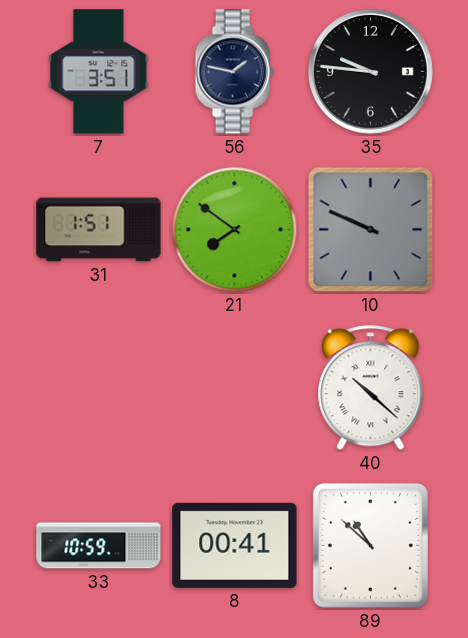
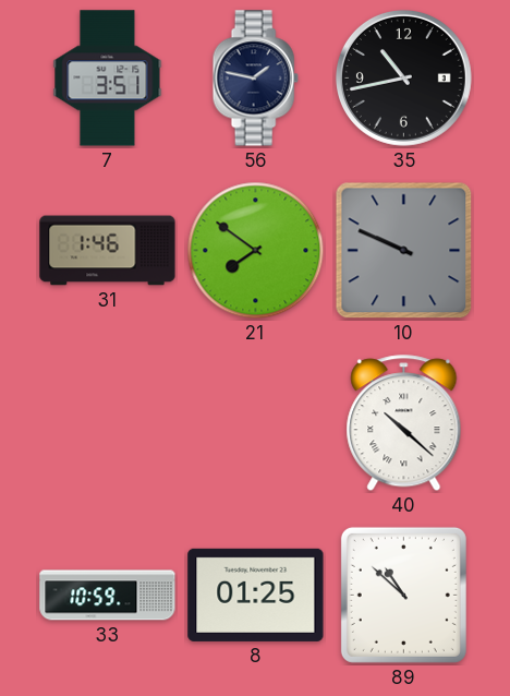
35: 9:46 -> 10:43 (403, 77)
31: 1:51 -> 1:46 (108, 251)
8: 00:41 -> 01:25 (256, 595)
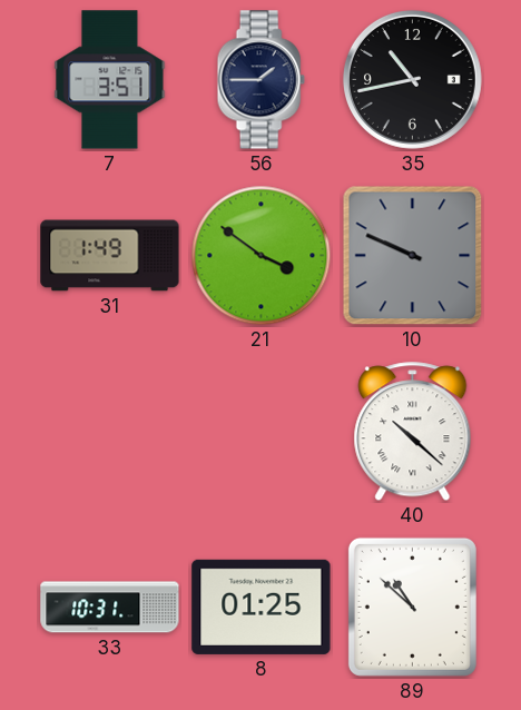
56: 1:47 -> 1:45 (260, 80)
31: 1:46 -> 1:49 (110, 256)
21: 7:51 -> 3:51 (262, 256)
33: 10:59 -> 10:31 (110, 608)
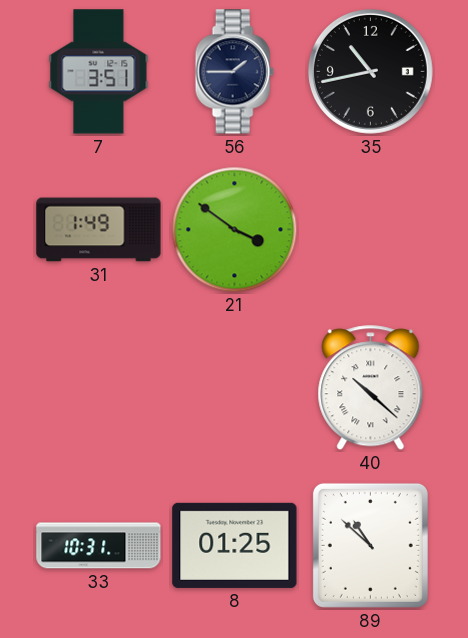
10: 9:49 -> none (413, 256)
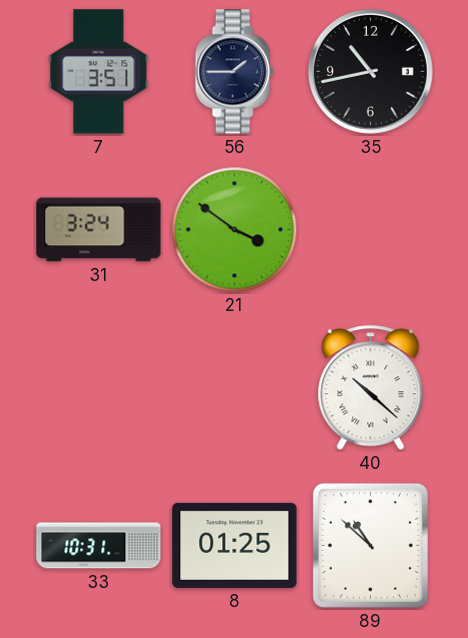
31: 1:49 -> 3:24 (99, 230)
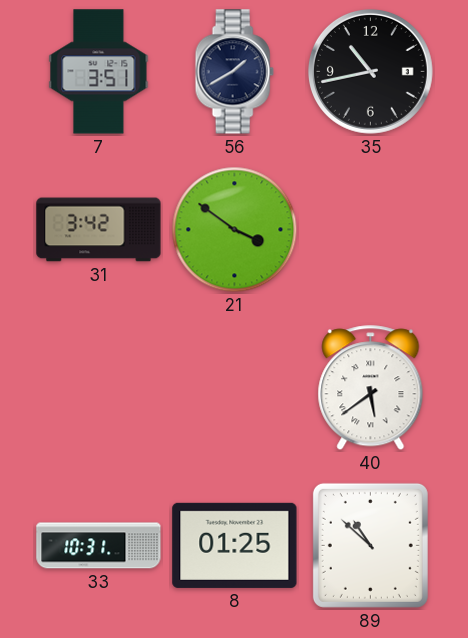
56: 1:45 -> 1:40 (234, 72)
31: 3:24 -> 3:42 (99, 230)
40: 10:22 -> 5:39 (371, 388)
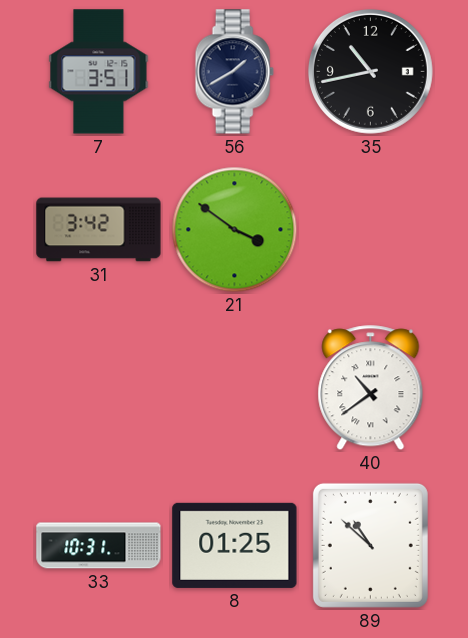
40: 5:39 -> 10:39 (371, 388)
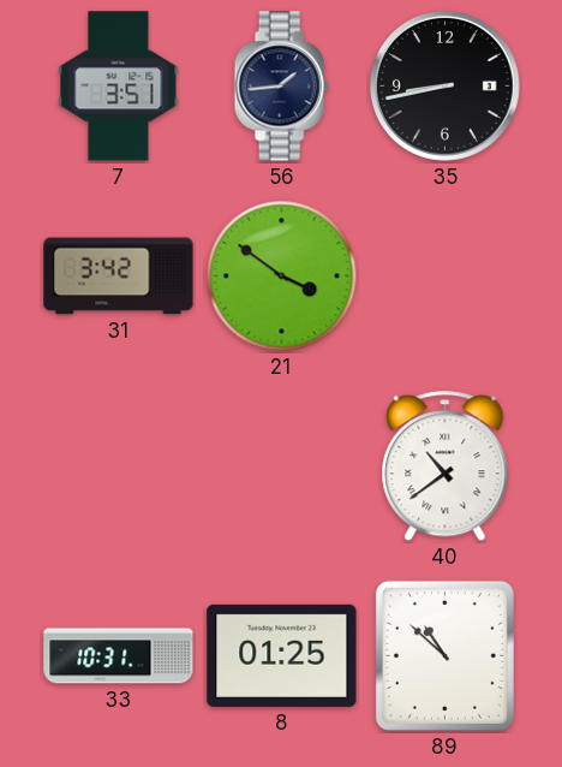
56: 1:40 -> 1:44 (281, 87)
35: 10:43 -> 8:43 (444, 85)
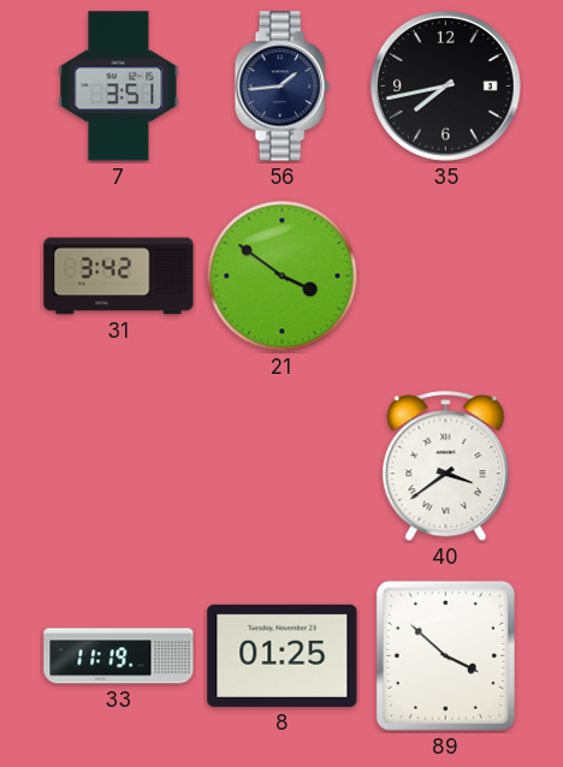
35: 8:43 -> 7:43 (445, 85)
40: 10:39 -> 3:39 (446, 466)
33: 10:31 -> 11:19 (119, 656)
89: 10:52 -> 3:52 (445, 655)
